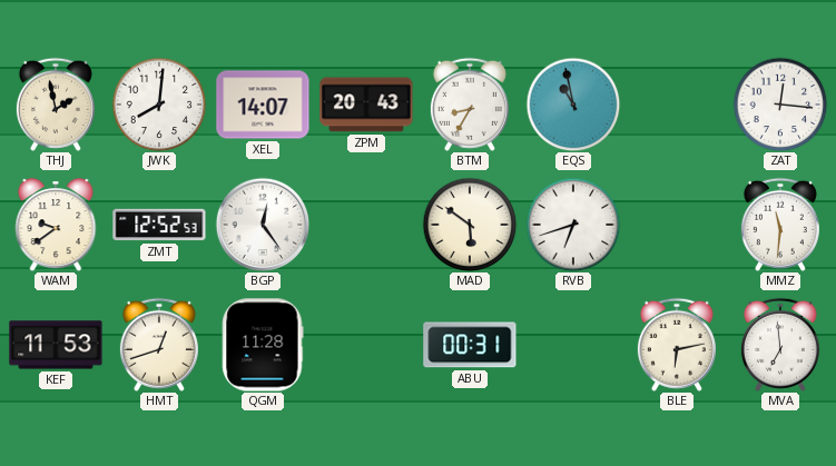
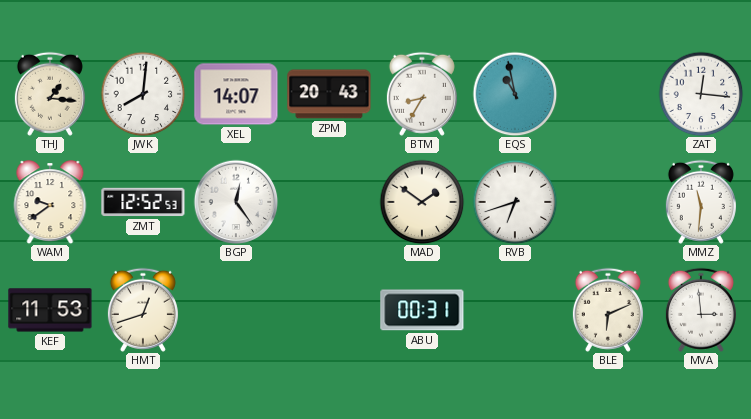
THJ: 1:58 -> 1:16 (50, 94)
MAD: 5:51 -> 1:51 (422, 202)
QGM: 11:28 -> none (263, 345)
BLE: 6:13 -> 6:11 (608, 310)
MVA: 6:59 -> 2:59 (701, 310)
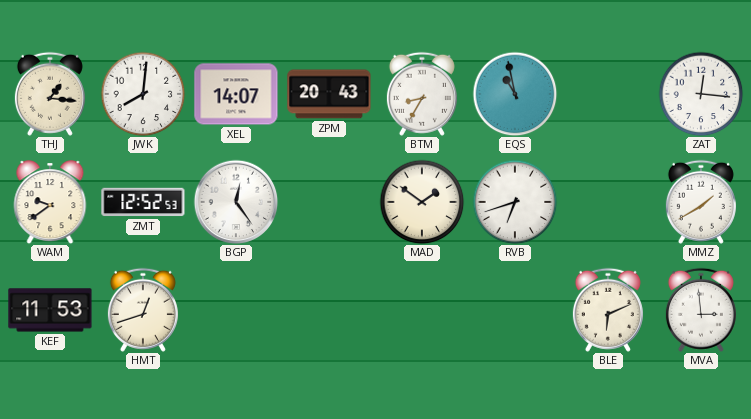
MMZ: 11:31 -> 1:40 (701, 202)
ABU: 00:31 -> none (422, 310)
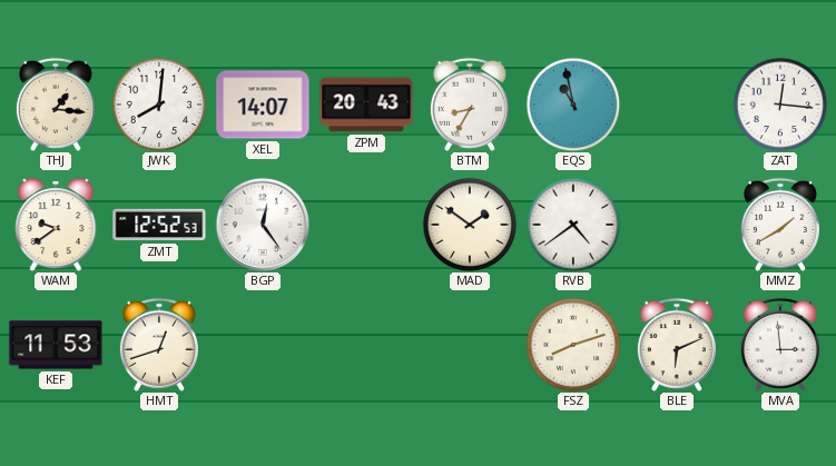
RVB: 6:42 -> 4:39 (573, 225)
FSZ: none -> 8:12 (573, 345)
